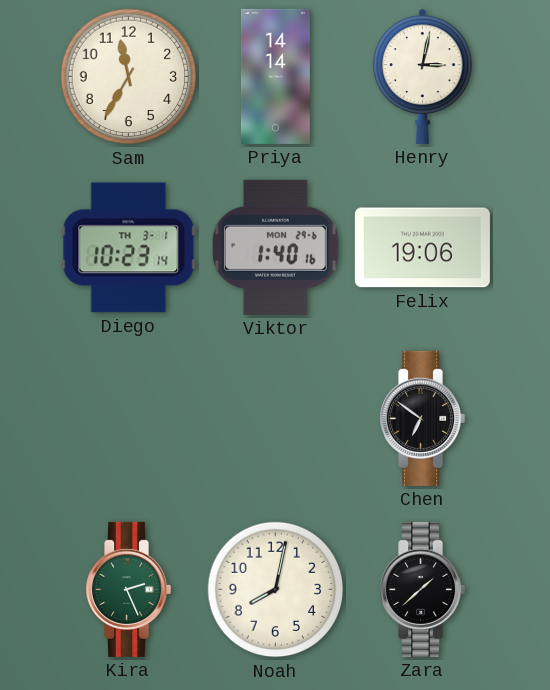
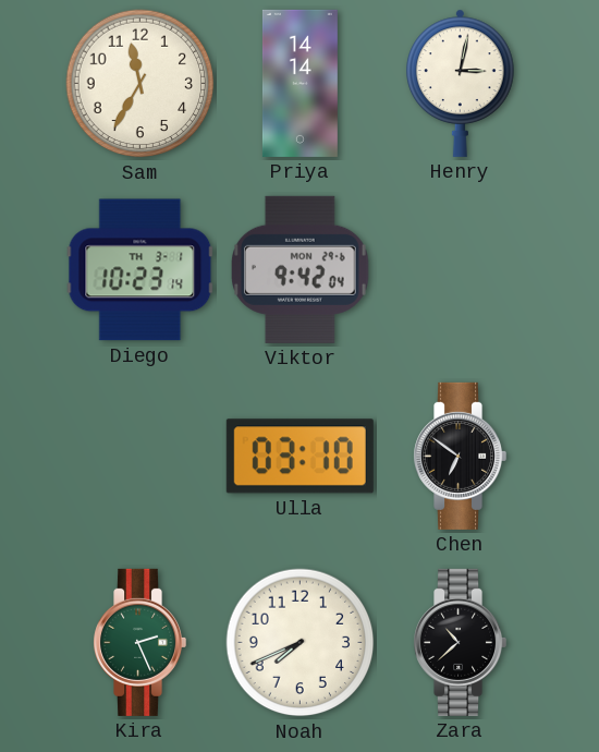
Viktor: 1:40 -> 9:42 (301, 269)
Felix: 19:06 -> none (422, 248)
Ulla: none -> 03:10 (299, 457)
Noah: 8:02 -> 7:41 (301, 643)
Zara: 1:38 -> 10:38 (461, 642)
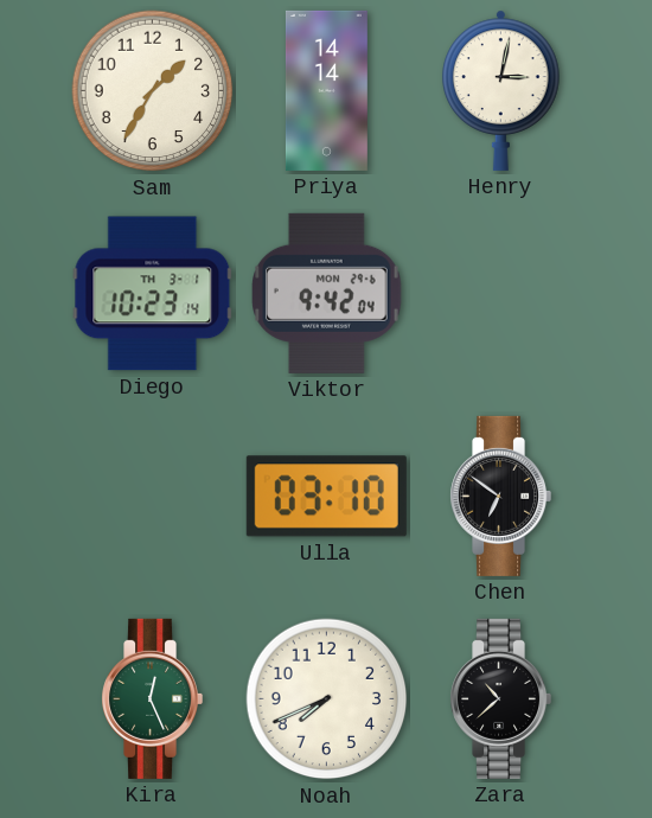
Sam: 11:35 -> 1:35 (153, 91)
Kira: 2:26 -> 12:26 (153, 698)
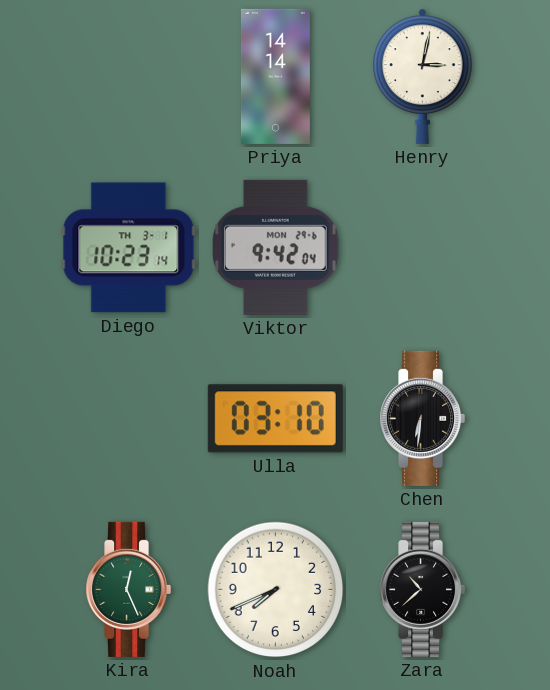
Sam: 1:35 -> none (153, 91)
Chen: 6:51 -> 6:31 (423, 418)
